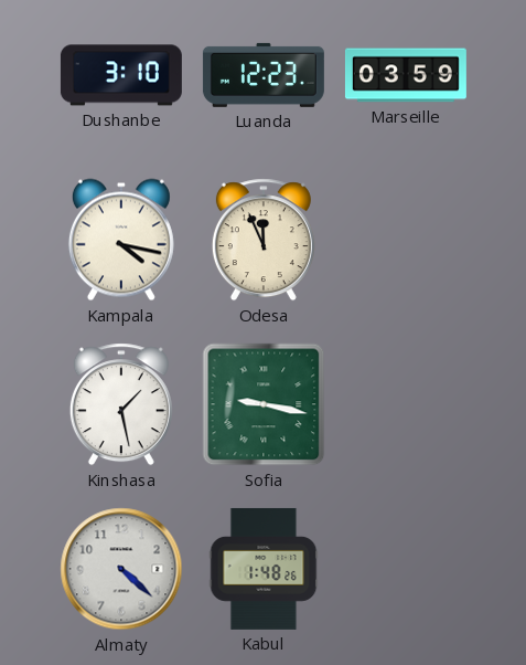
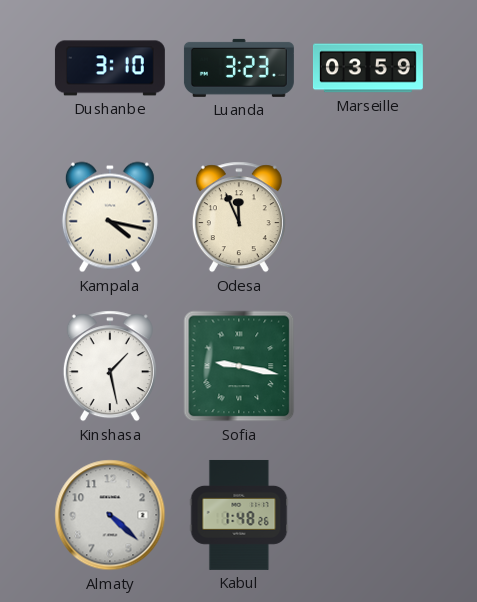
Luanda: 12:23 -> 3:23 (239, 68)
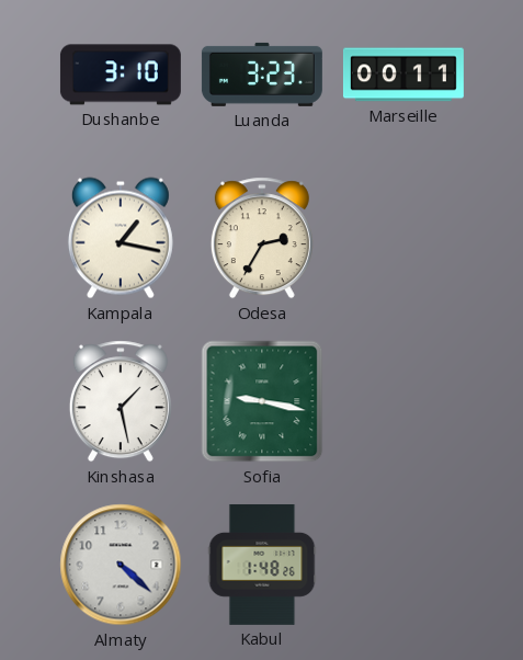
Marseille: 03:59 -> 00:11 (403, 75)
Kampala: 4:17 -> 1:17 (121, 238)
Odesa: 11:56 -> 2:35 (262, 238)
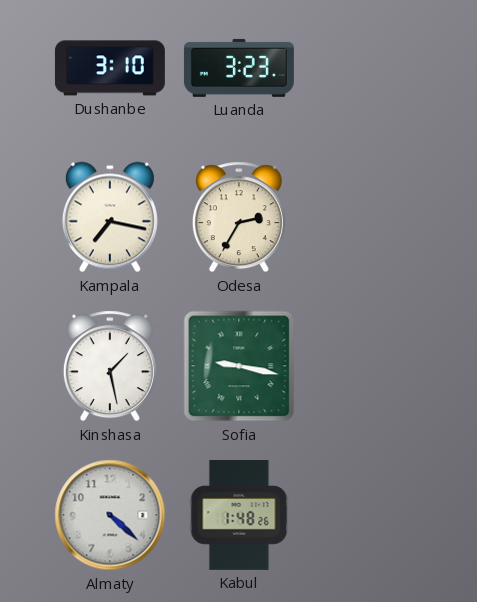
Marseille: 00:11 -> none (403, 75)
Kampala: 1:17 -> 7:17 (110, 217)
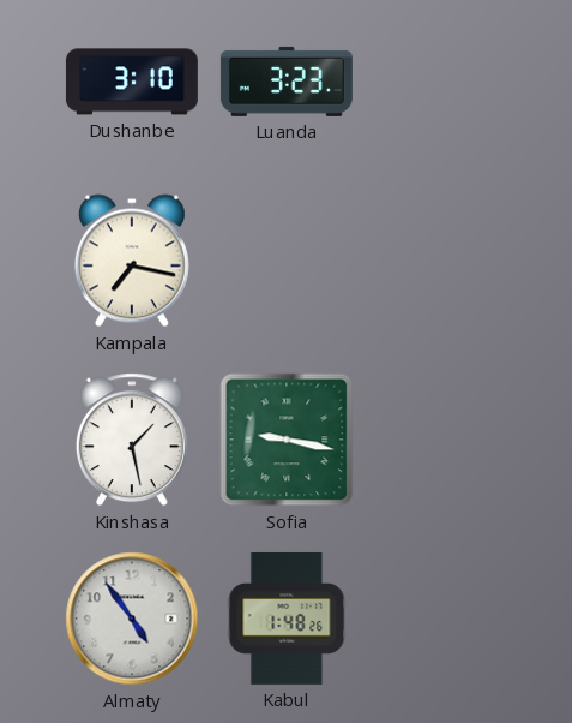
Odesa: 2:35 -> none (239, 217)
Almaty: 4:22 -> 4:54 (132, 619)
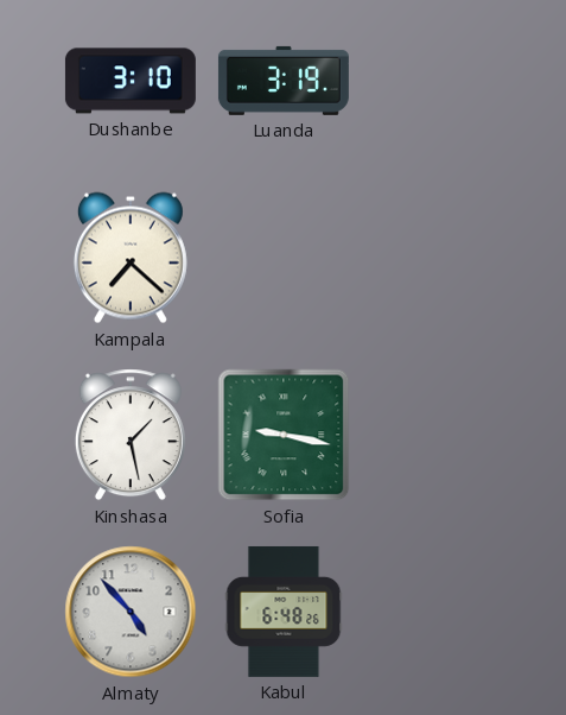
Luanda: 3:23 -> 3:19 (284, 81)
Kampala: 7:17 -> 7:22 (131, 258)
Almaty: 4:54 -> 4:53 (131, 612)
Kabul: 1:48 -> 6:48 (284, 612)
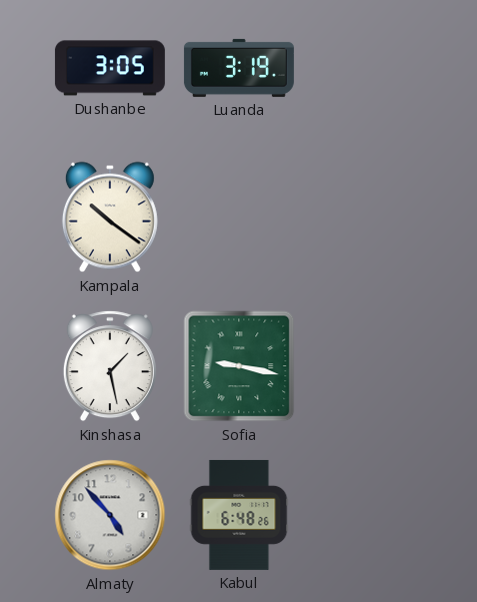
Dushanbe: 3:10 -> 3:05 (110, 68)
Kampala: 7:22 -> 10:21 (110, 217)
